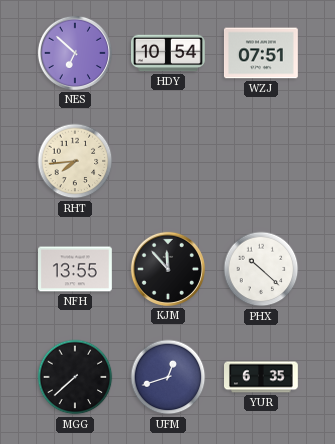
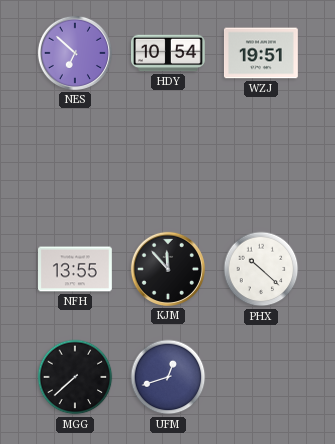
WZJ: 07:51 -> 19:51 (261, 53)
RHT: 7:44 -> none (75, 161)
YUR: 6:35 -> none (262, 377)
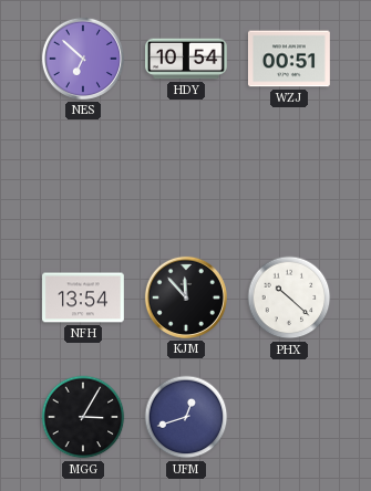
WZJ: 19:51 -> 00:51 (289, 59)
NFH: 13:55 -> 13:54 (84, 297)
MGG: 7:38 -> 3:05 (83, 417)
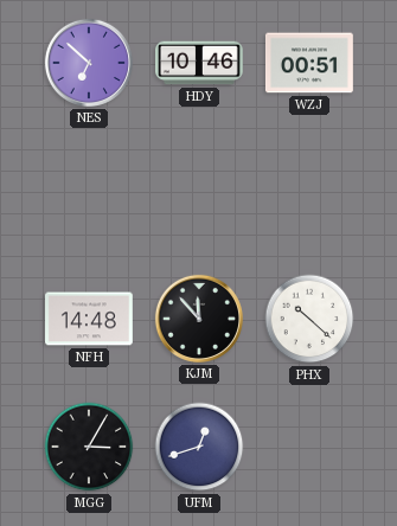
HDY: 10:54 -> 10:46 (200, 63)
NFH: 13:54 -> 14:48 (90, 319)
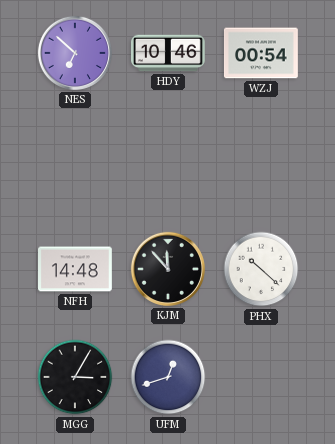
WZJ: 00:51 -> 00:54 (261, 53)
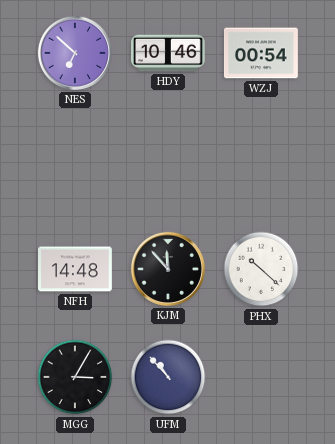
UFM: 12:42 -> 10:53 (168, 377)
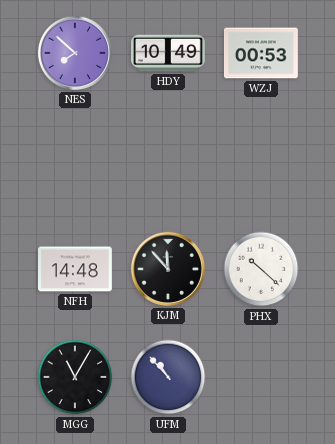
NES: 6:52 -> 7:52 (75, 53)
HDY: 10:46 -> 10:49 (169, 53)
WZJ: 00:54 -> 00:53 (261, 53)
MGG: 3:05 -> 11:05 (75, 377)
